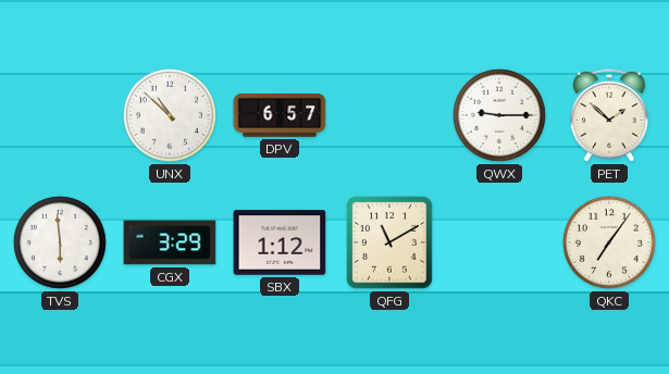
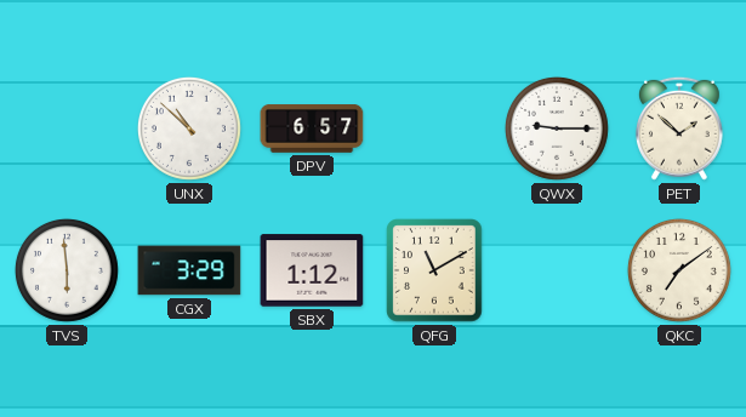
QKC: 7:06 -> 7:09 (679, 270)
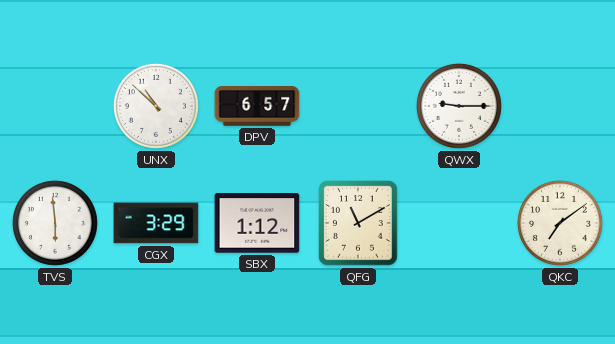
PET: 1:52 -> none (679, 128)
